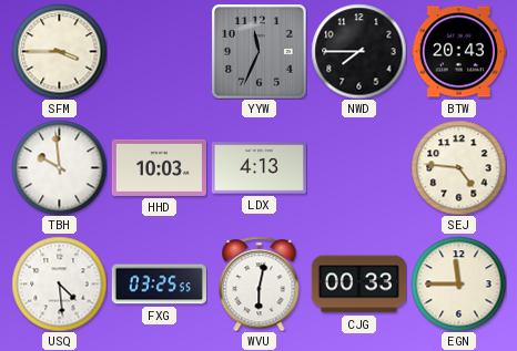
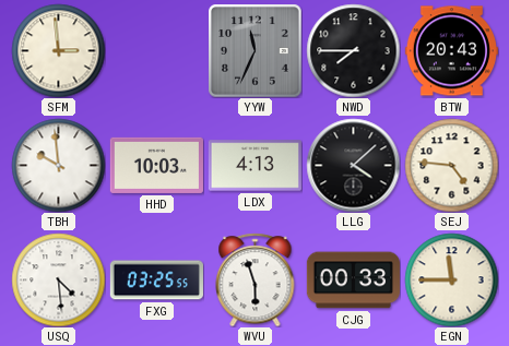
SFM: 3:45 -> 2:59 (58, 50)
LLG: none -> 4:08 (353, 165)
WVU: 6:02 -> 5:57 (256, 279)
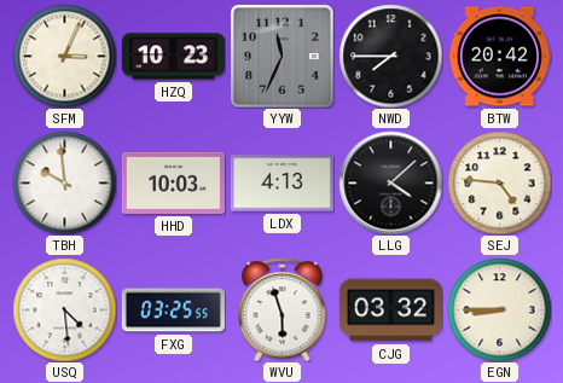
SFM: 2:59 -> 3:04 (64, 56)
HZQ: none -> 10:23 (173, 57)
BTW: 20:43 -> 20:42 (499, 57)
CJG: 00:33 -> 03:32 (390, 311)
EGN: 11:45 -> 8:45 (499, 309)
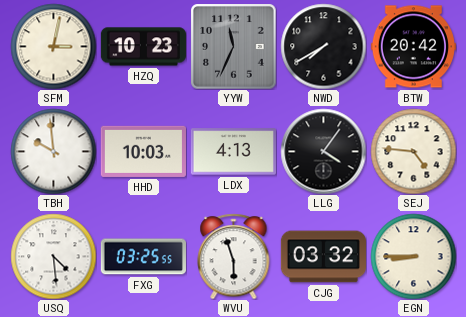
SFM: 3:04 -> 3:02 (53, 46)
NWD: 7:45 -> 7:40 (323, 46)
LLG: 4:08 -> 4:06 (323, 151)
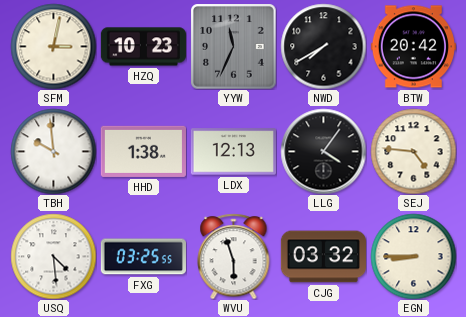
HHD: 10:03 -> 1:38 (143, 151)
LDX: 4:13 -> 12:13 (233, 152)
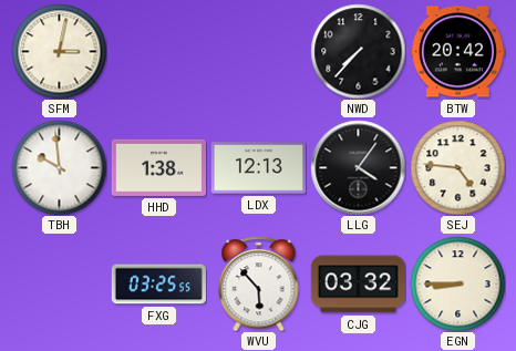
HZQ: 10:23 -> none (143, 47)
YYW: 11:34 -> none (233, 46)
NWD: 7:40 -> 7:37 (358, 51)
USQ: 4:29 -> none (53, 256)
WVU: 5:57 -> 5:53 (259, 283)
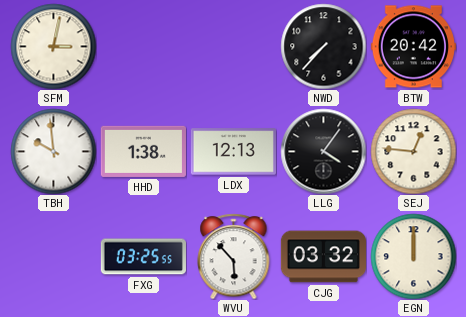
SEJ: 4:46 -> 12:46 (413, 151)
EGN: 8:45 -> 12:00 (413, 256)
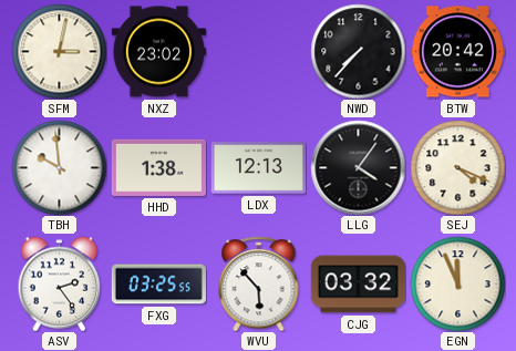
NXZ: none -> 23:02 (158, 52)
SEJ: 12:46 -> 4:19 (457, 167)
ASV: none -> 2:24 (60, 283)
EGN: 12:00 -> 11:56 (457, 283)
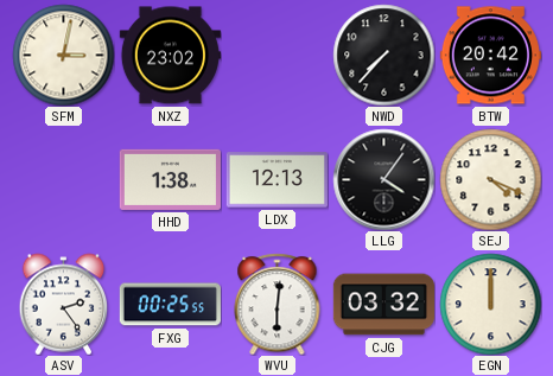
TBH: 9:59 -> none (59, 167)
FXG: 03:25 -> 00:25 (170, 305)
WVU: 5:53 -> 6:01 (278, 304)
EGN: 11:56 -> 12:00 (490, 304)
